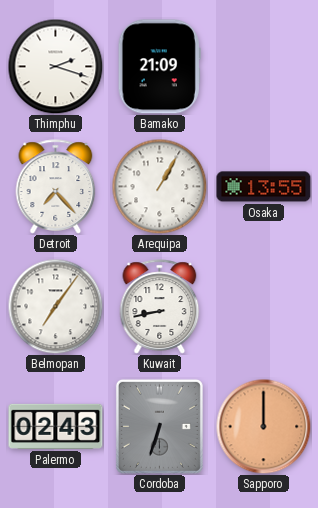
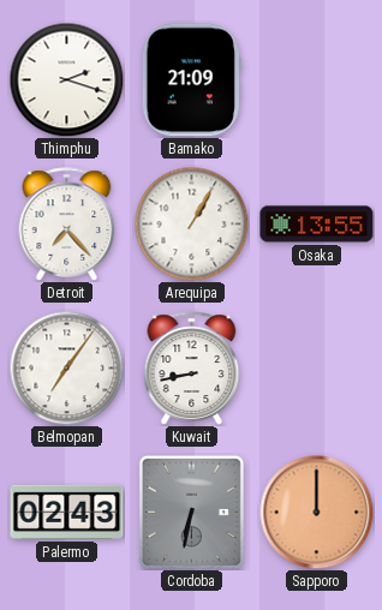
Cordoba: 6:33 -> 6:32 (191, 512)
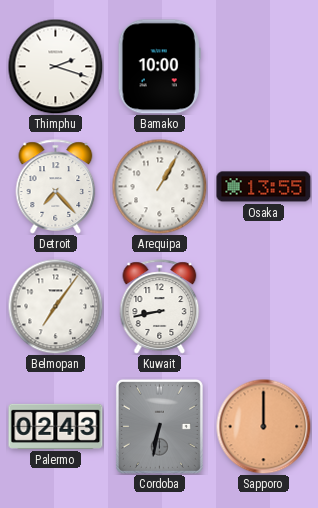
Bamako: 21:09 -> 10:00 (159, 67)
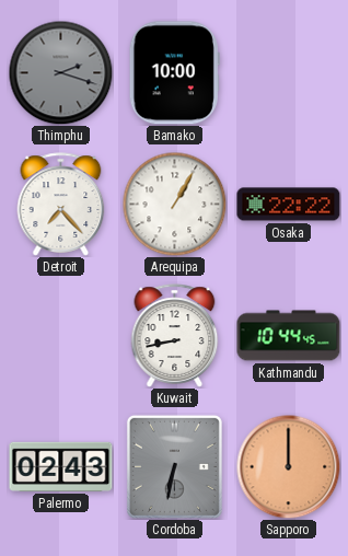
Thimphu dial: white -> grey (60, 72)
Osaka: 13:55 -> 22:22 (289, 205)
Belmopan: 7:06 -> none (55, 306)
Kathmandu: none -> 10:44 (289, 336)
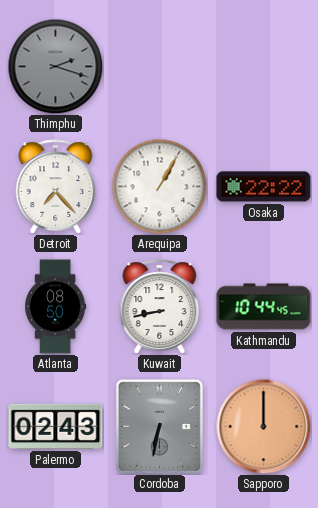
Bamako: 10:00 -> none (174, 73)
Atlanta: none -> 08:50 (56, 307)
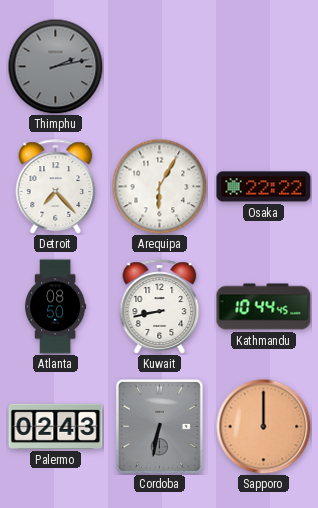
Thimphu: 2:18 -> 2:13 (55, 66)
Arequipa: 1:05 -> 6:05 (159, 186)
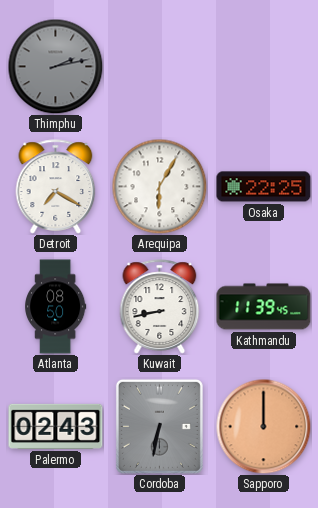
Detroit: 7:23 -> 7:20 (56, 187)
Osaka: 22:22 -> 22:25 (264, 187)
Kathmandu: 10:44 -> 11:39 (264, 307)
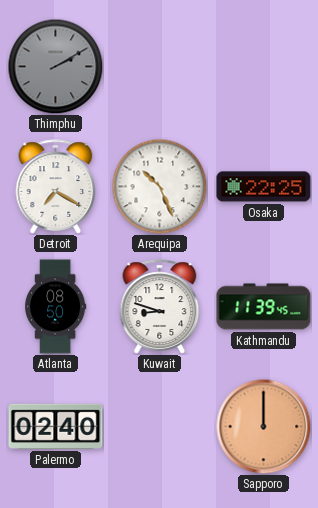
Thimphu: 2:13 -> 2:10 (55, 66)
Arequipa: 6:05 -> 10:26 (159, 186)
Kuwait: 8:43 -> 8:48 (160, 307)
Palermo: 02:43 -> 02:40 (56, 426)
Cordoba: 6:32 -> none (159, 426)
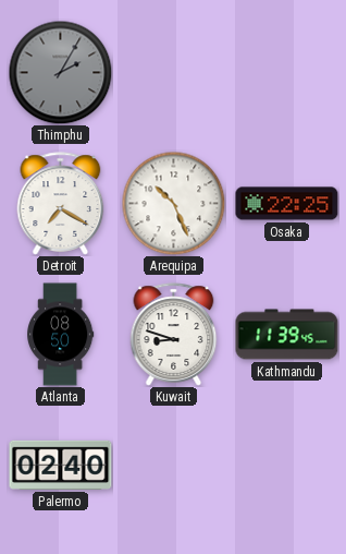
Thimphu: 2:10 -> 2:05 (60, 72)
Sapporo: 12:00 -> none (263, 426)
